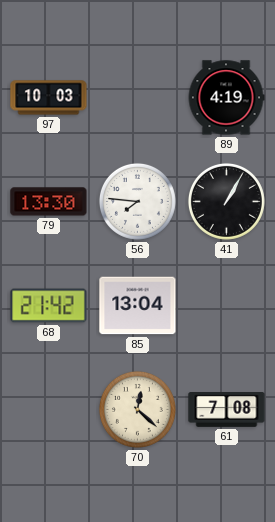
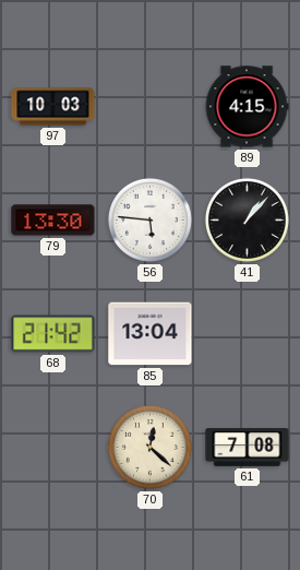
89: 4:19 -> 4:15 (247, 107)
56: 7:46 -> 5:46 (149, 219)
41: 1:05 -> 1:07 (247, 219)
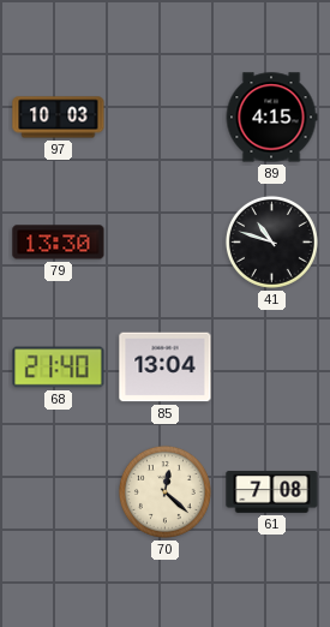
56: 5:46 -> none (149, 219)
41: 1:07 -> 10:48 (271, 241)
68: 21:42 -> 21:40 (59, 368)
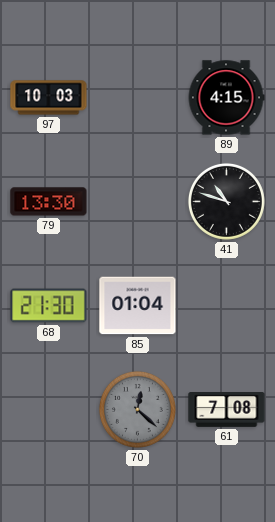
68: 21:40 -> 21:30 (49, 306)
85: 13:04 -> 01:04 (138, 306)
70 dial: cream -> grey (137, 409)
